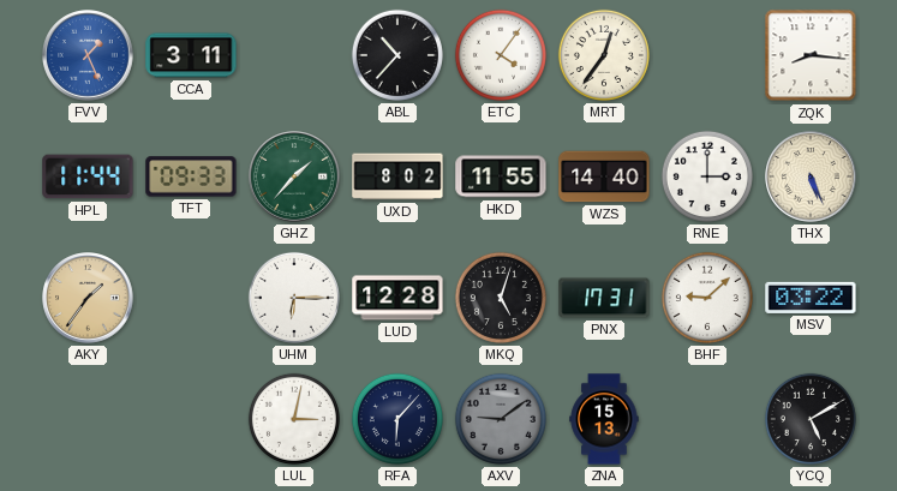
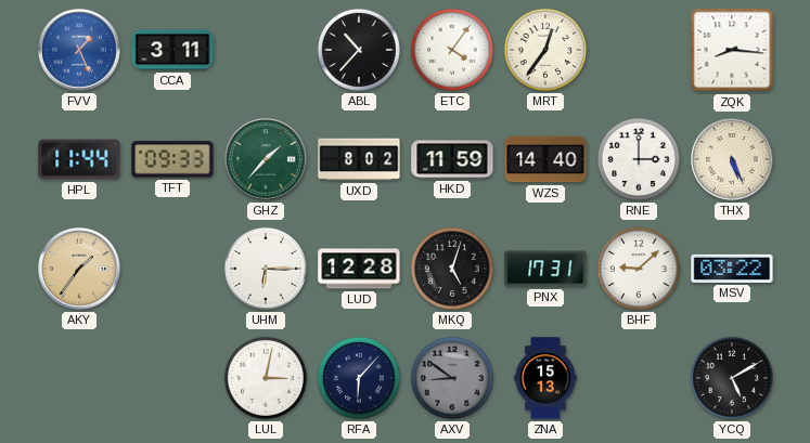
HKD: 11:55 -> 11:59 (452, 159)
AXV: 9:09 -> 8:51 (452, 378)
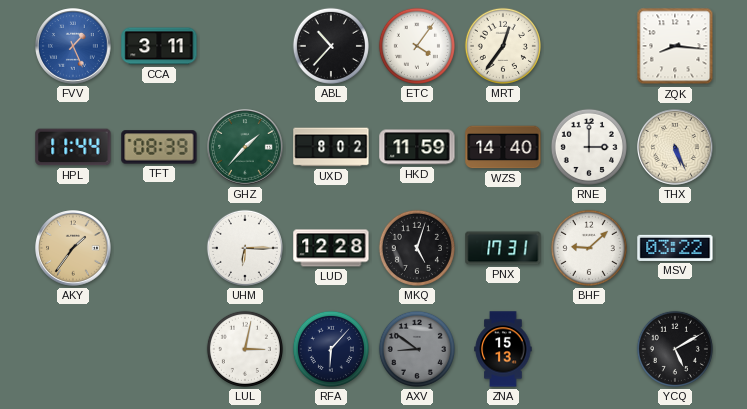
TFT: 09:33 -> 08:39 (159, 147)
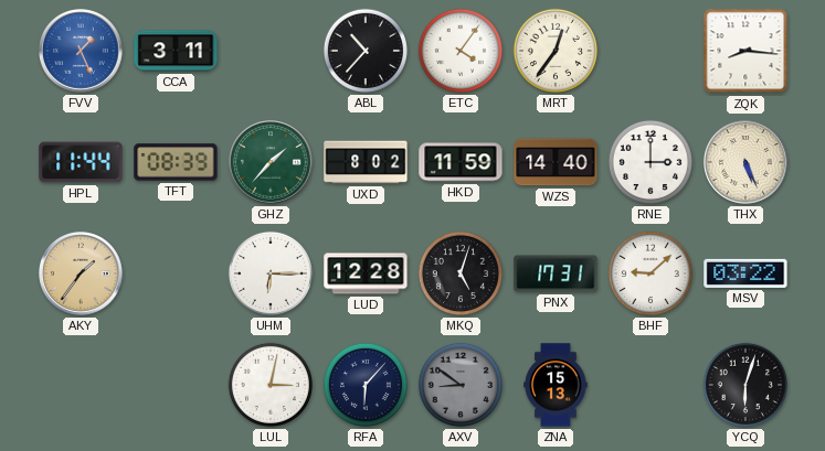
YCQ: 5:10 -> 6:03 (745, 385)
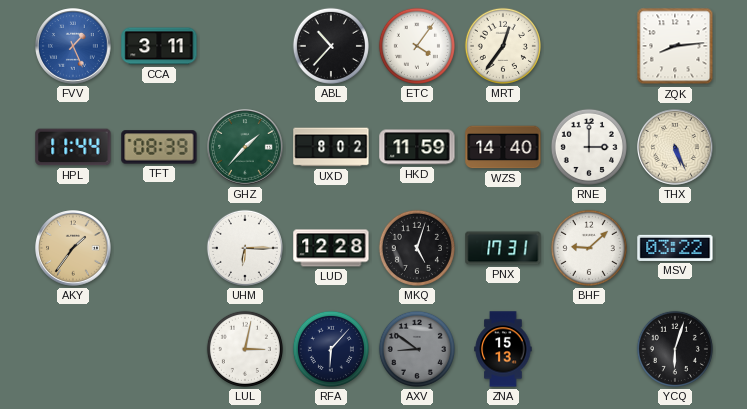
ZQK: 8:16 -> 8:14 (675, 46)
